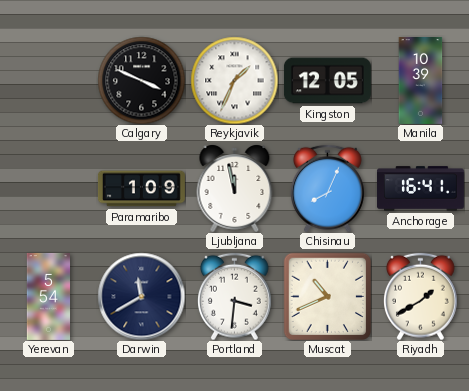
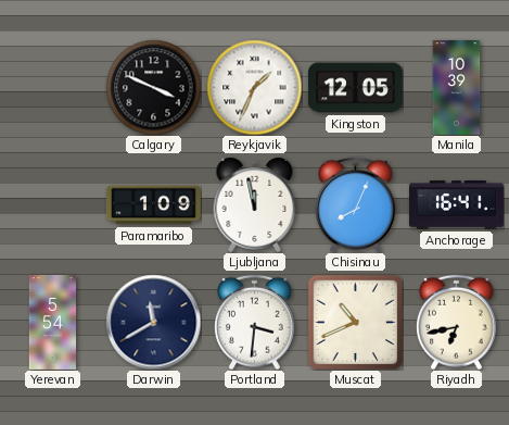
Riyadh: 1:40 -> 6:43 (457, 322)
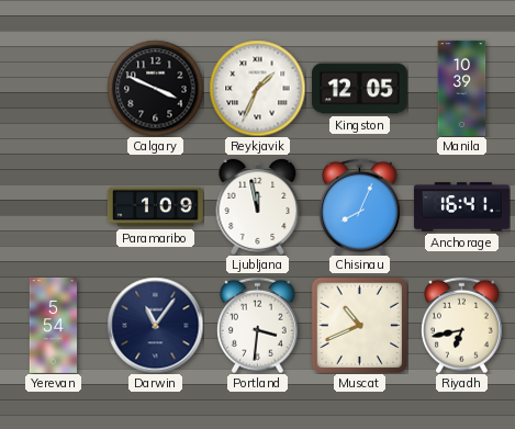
Darwin: 11:40 -> 11:06 (155, 325)
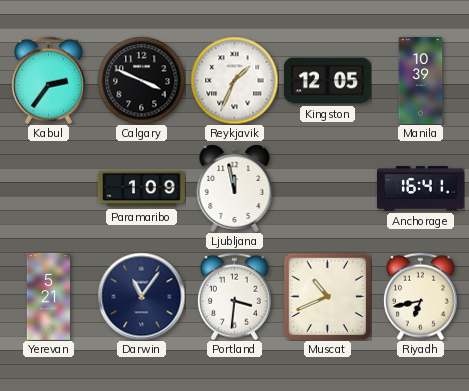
Kabul: none -> 2:36 (49, 80)
Chisinau: 8:04 -> none (360, 206)
Yerevan: 5:54 -> 5:21 (49, 296)
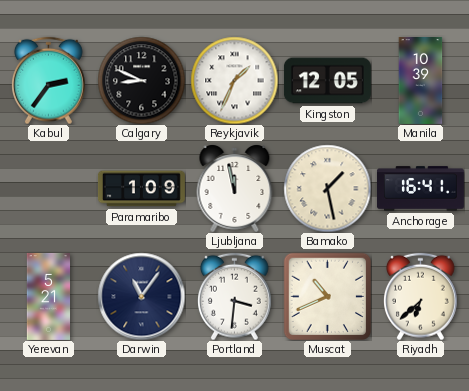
Calgary: 3:49 -> 8:49 (141, 80)
Bamako: none -> 1:28 (327, 188)
Riyadh: 6:43 -> 6:38 (421, 296)
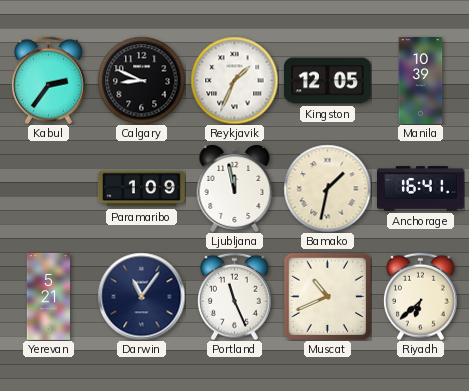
Bamako: 1:28 -> 1:32 (327, 188)
Portland: 3:31 -> 11:26 (235, 296)
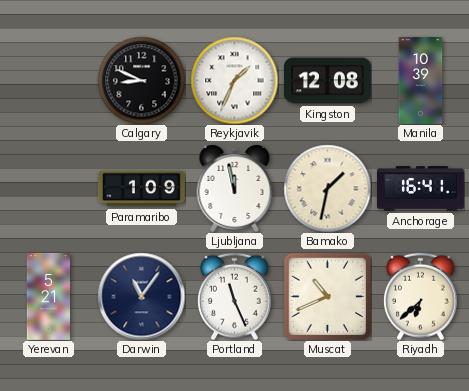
Kabul: 2:36 -> none (49, 80)
Kingston: 12:05 -> 12:08 (327, 81)
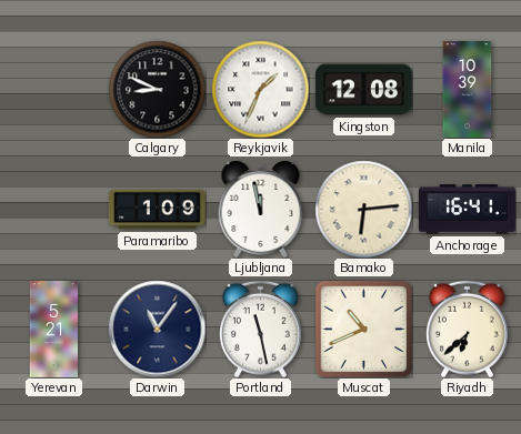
Bamako: 1:32 -> 6:14 (363, 209)
Portland: 11:26 -> 11:28 (261, 329)
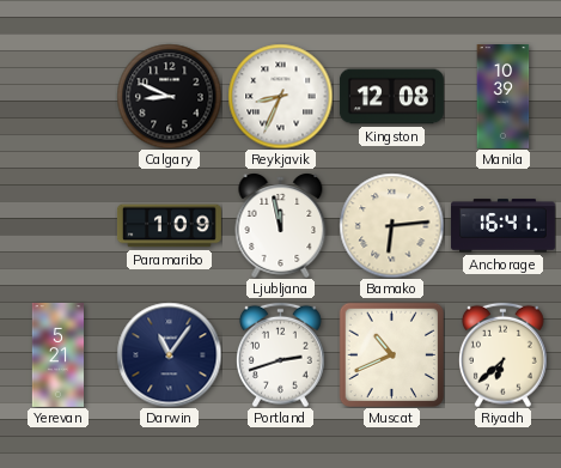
Reykjavik: 1:34 -> 8:34 (280, 96)
Portland: 11:28 -> 2:42 (281, 354)
